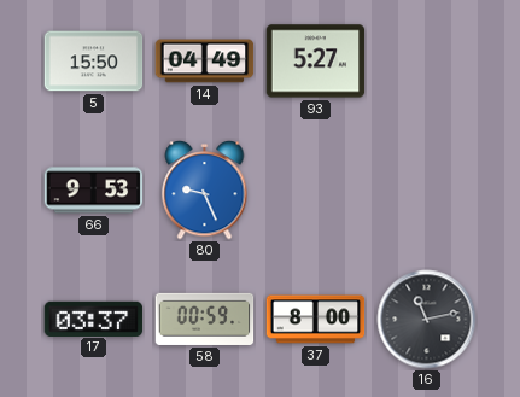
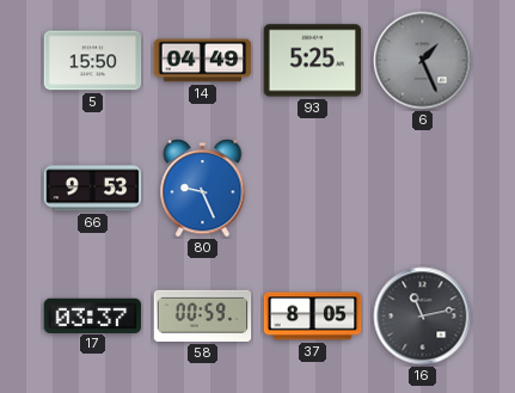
93: 5:27 -> 5:25 (313, 61)
6: none -> 1:26 (423, 61)
37: 8:00 -> 8:05 (313, 317)
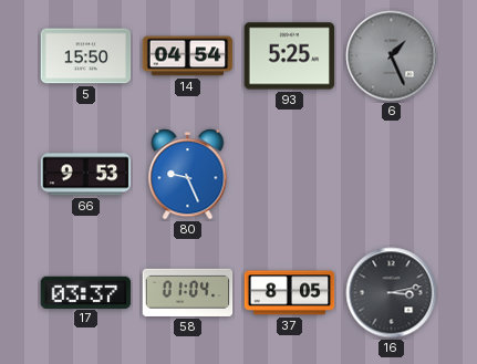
14: 04:49 -> 04:54 (188, 56)
58: 00:59 -> 01:04 (188, 292)
16: 11:13 -> 3:13 (392, 293)
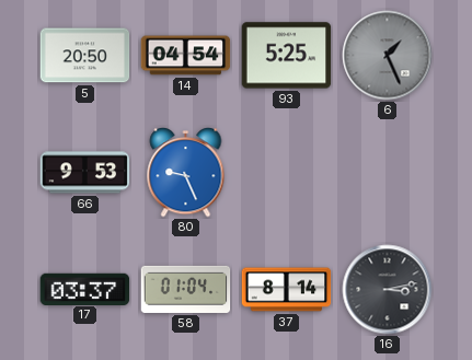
5: 15:50 -> 20:50 (85, 56)
37: 8:05 -> 8:14 (287, 290)
